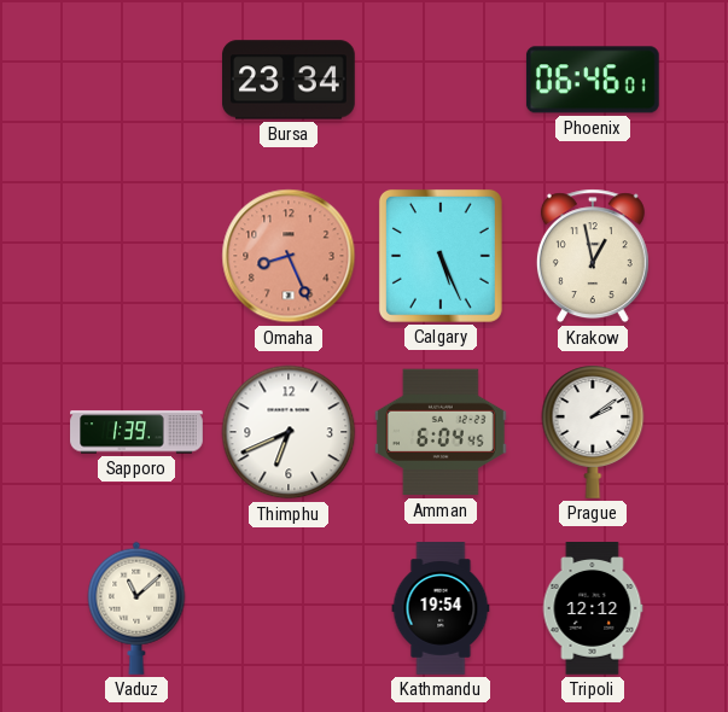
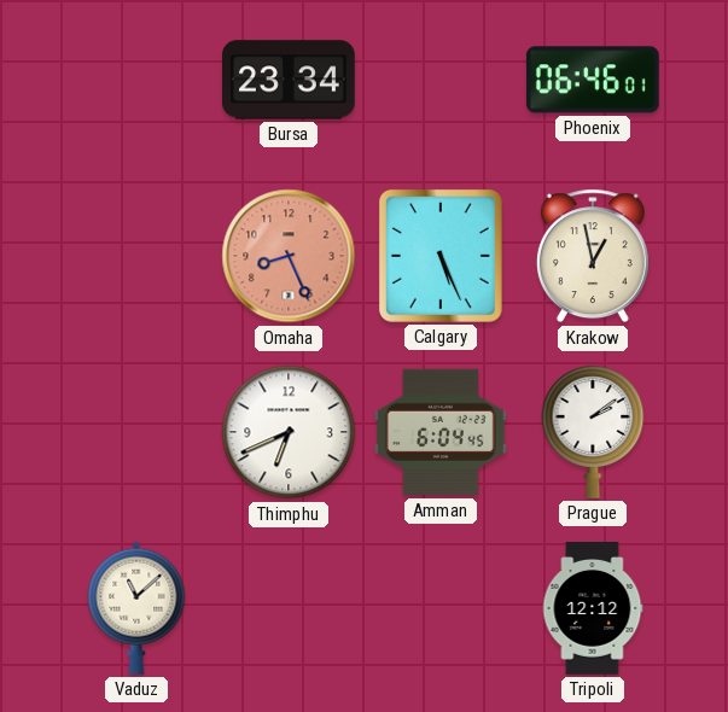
Sapporo: 1:39 -> none (136, 432)
Kathmandu: 19:54 -> none (441, 608)
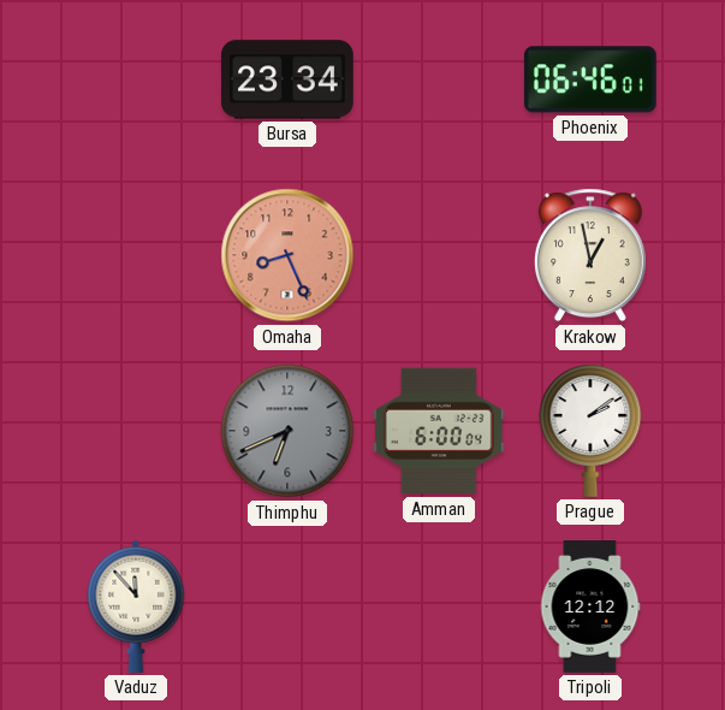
Calgary: 5:26 -> none (441, 256)
Thimphu dial: white -> grey (287, 431)
Amman: 6:04 -> 6:00 (439, 431)
Vaduz: 11:08 -> 11:53 (136, 607)
